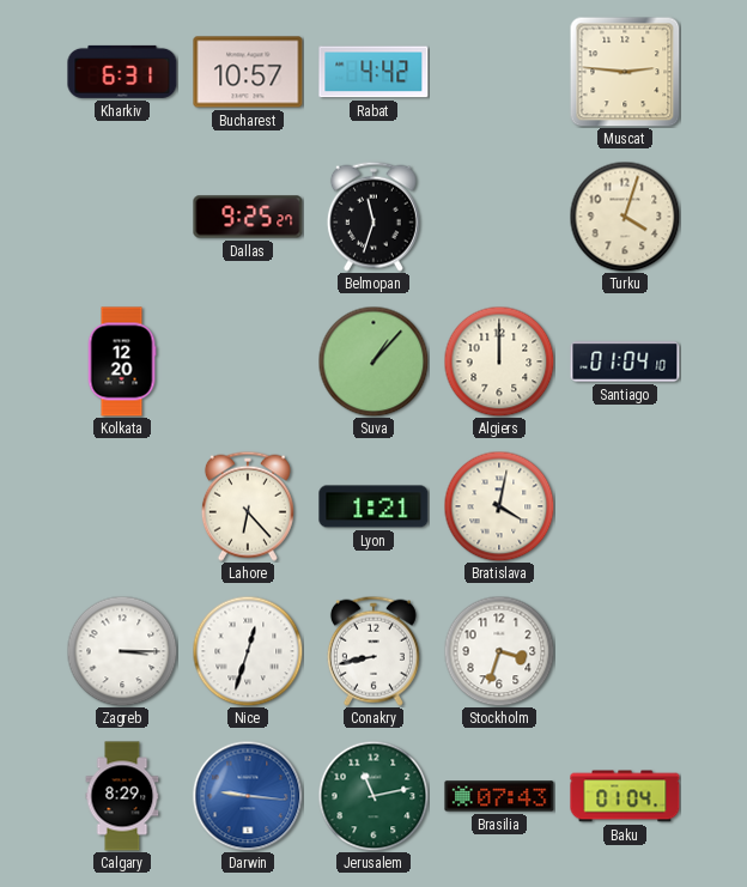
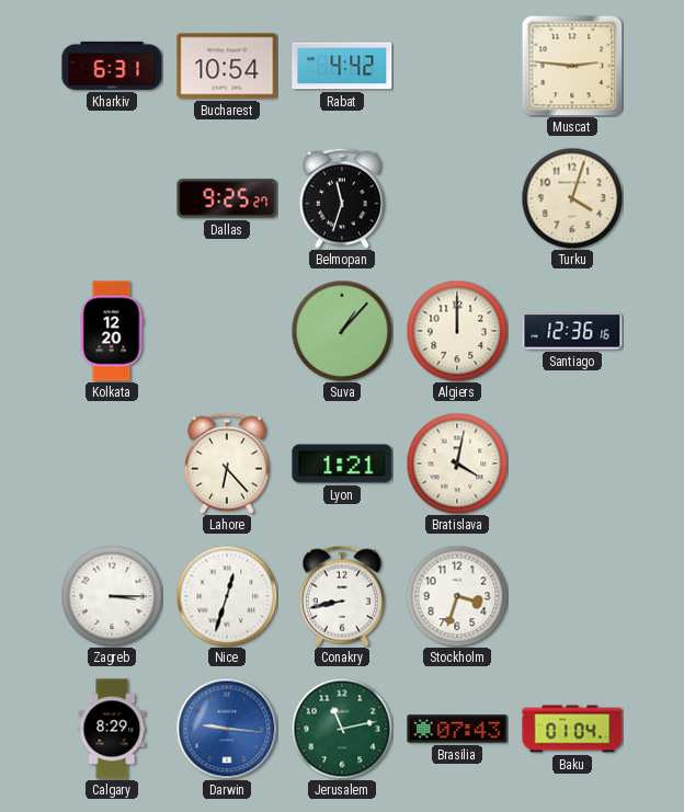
Bucharest: 10:57 -> 10:54 (227, 66)
Santiago: 01:04 -> 12:36 (572, 331)
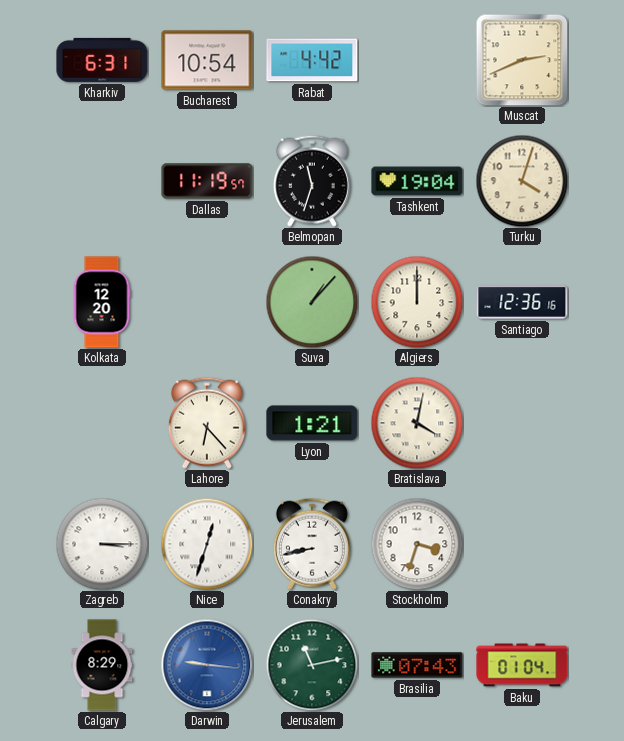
Muscat: 2:46 -> 2:41 (522, 60)
Dallas: 9:25 -> 11:19 (207, 181)
Tashkent: none -> 19:04 (417, 181)
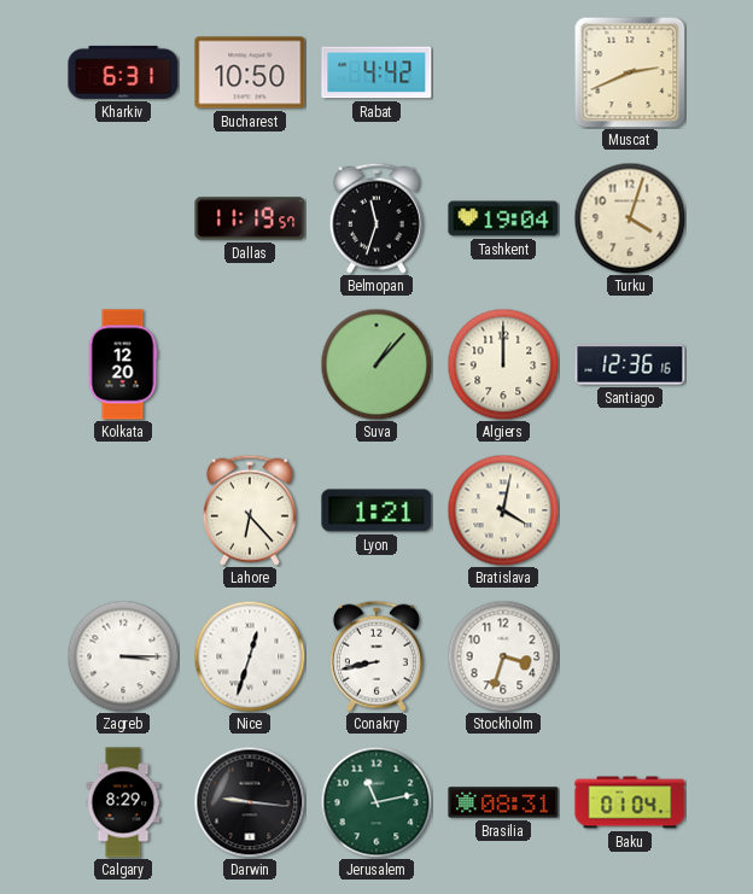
Bucharest: 10:54 -> 10:50 (250, 72)
Darwin dial: blue -> black (250, 802)
Brasilia: 07:43 -> 08:31 (503, 802)
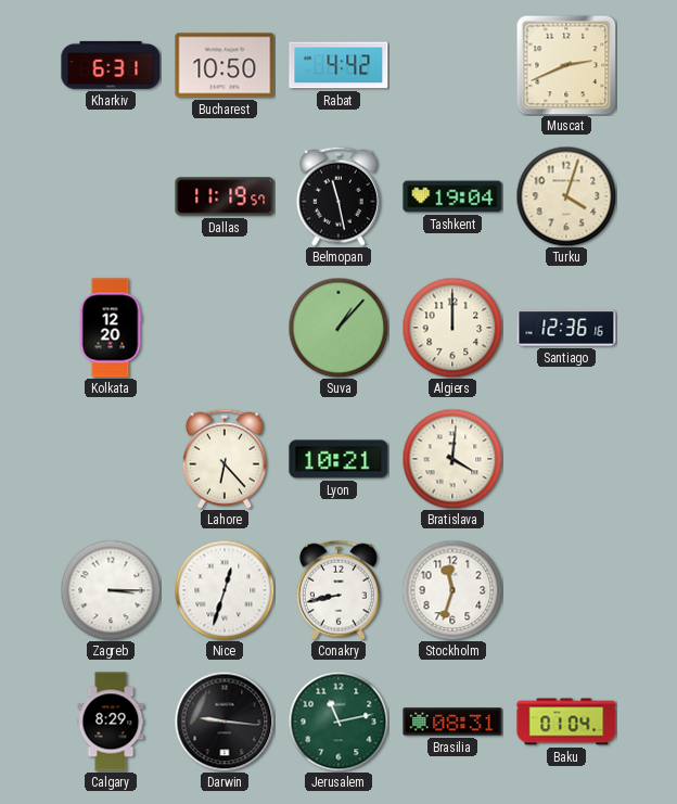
Belmopan: 11:33 -> 11:28 (338, 196)
Lyon: 1:21 -> 10:21 (338, 459)
Bratislava: 4:02 -> 4:01 (452, 459)
Stockholm: 3:33 -> 11:33 (452, 590)
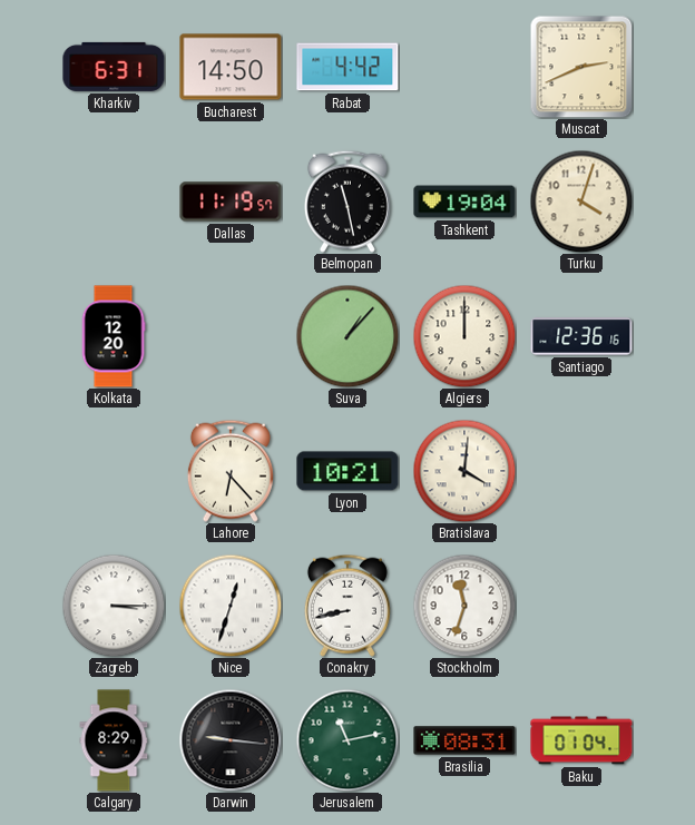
Bucharest: 10:50 -> 14:50 (231, 67)
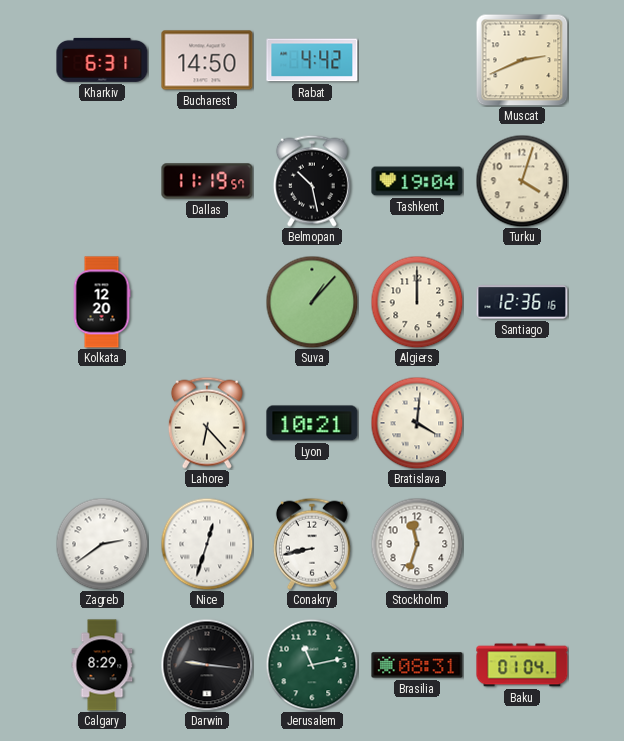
Belmopan: 11:28 -> 10:28 (312, 181)
Zagreb: 3:15 -> 2:39 (102, 544)
